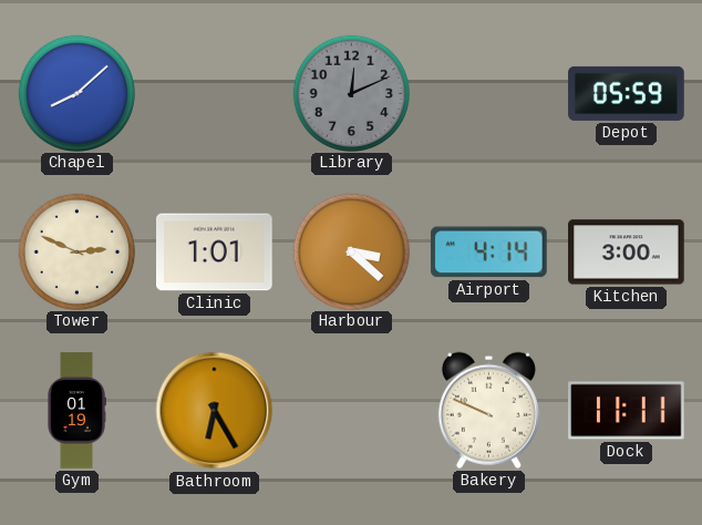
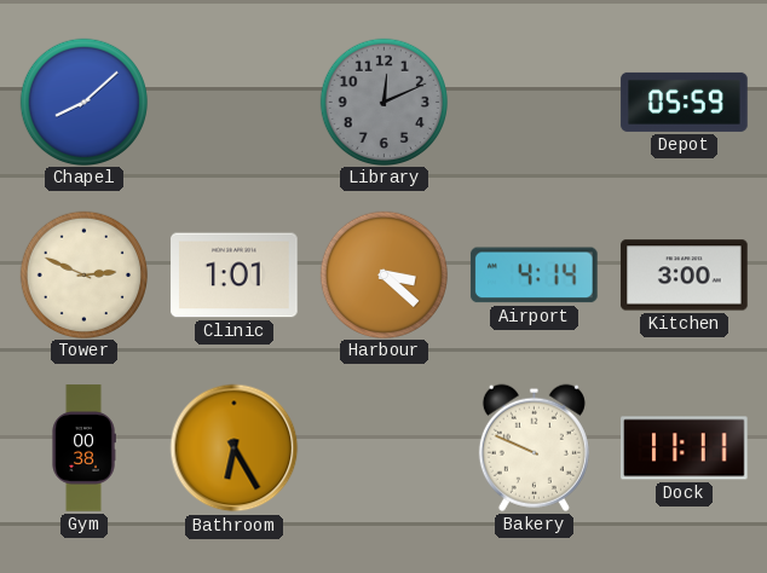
Gym: 01:19 -> 00:38 (83, 448)
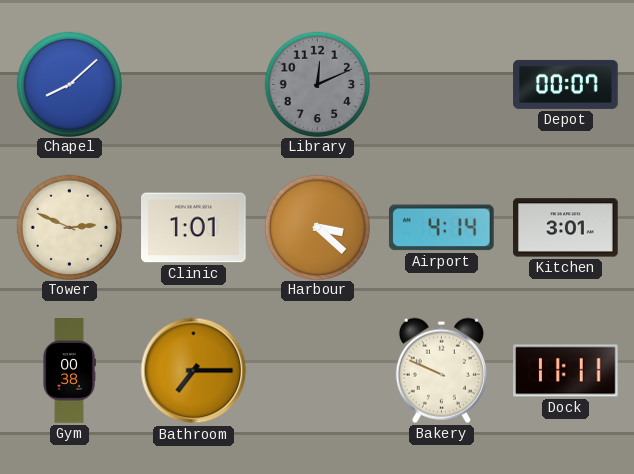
Depot: 05:59 -> 00:07 (566, 84)
Kitchen: 3:00 -> 3:01 (566, 228)
Bathroom: 6:25 -> 7:15 (194, 371)
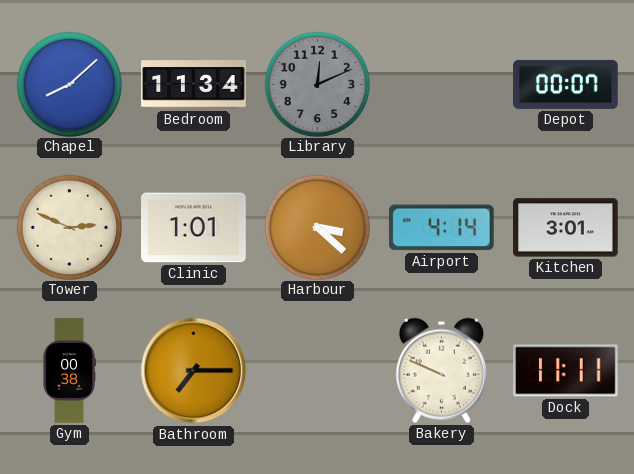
Bedroom: none -> 11:34 (194, 85)
